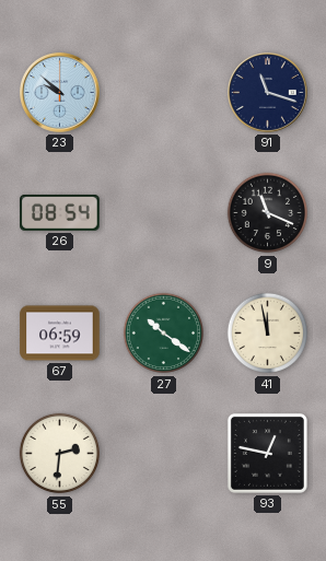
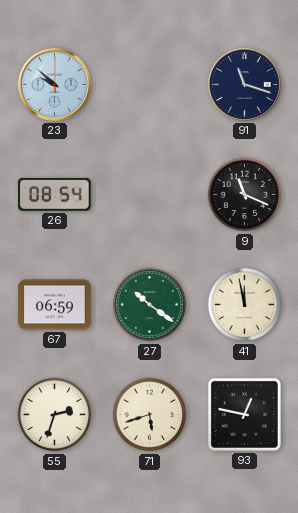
55: 2:31 -> 2:33 (55, 415)
71: none -> 5:42 (150, 415)
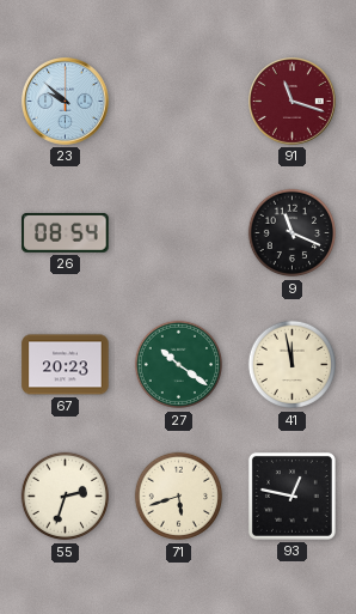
91 dial: navy -> burgundy (293, 102)
67: 06:59 -> 20:23 (66, 365)
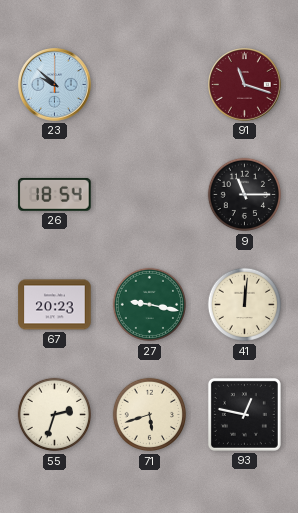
26: 08:54 -> 18:54 (55, 194)
9: 11:19 -> 11:15 (245, 195)
27: 10:21 -> 9:17 (150, 305)
41: 11:58 -> 12:01 (245, 305)
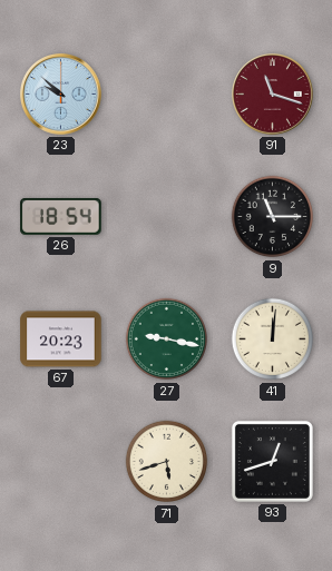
55: 2:33 -> none (55, 415)
93: 12:47 -> 12:42 (272, 461)
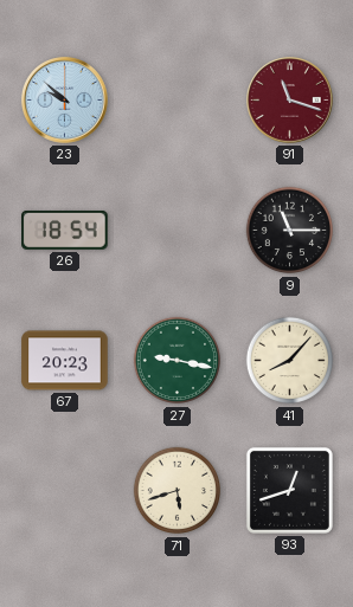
41: 12:01 -> 8:07 (290, 361)
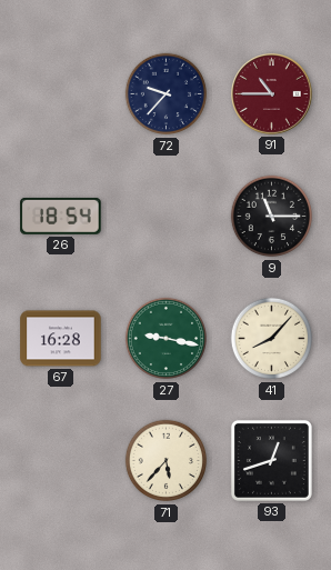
23: 9:52 -> none (65, 101)
72: none -> 9:37 (167, 94)
91: 11:18 -> 10:45 (272, 94)
67: 20:23 -> 16:28 (61, 339)
71: 5:42 -> 5:37 (167, 461)
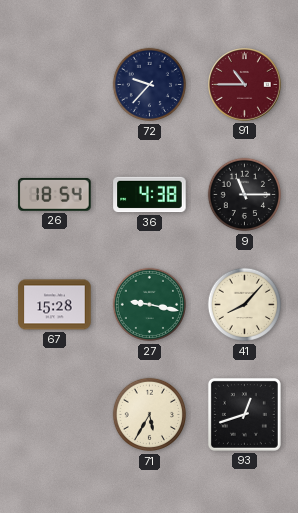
36: none -> 4:38 (150, 195)
67: 16:28 -> 15:28 (55, 305)
71: 5:37 -> 5:35 (150, 415)
